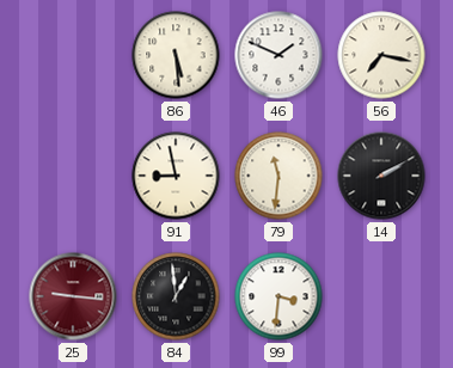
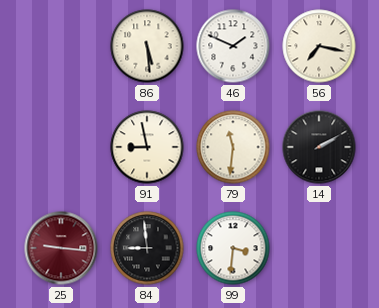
84: 12:59 -> 8:59 (147, 248)
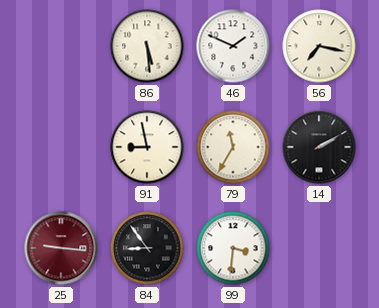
79: 11:31 -> 11:35 (233, 147)
84: 8:59 -> 8:54 (147, 248)
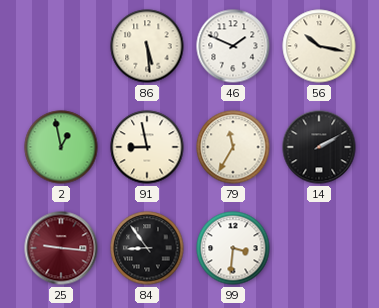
56: 7:17 -> 10:17 (319, 46)
2: none -> 12:58 (61, 147)
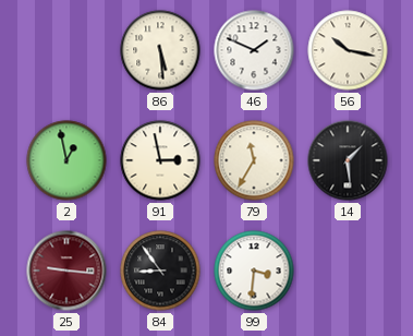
91: 8:58 -> 2:58 (160, 160)
14: 2:10 -> 1:29 (348, 160)
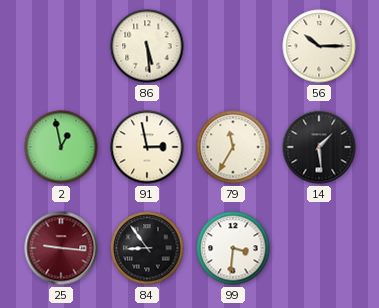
46: 1:49 -> none (254, 50)
56: 10:17 -> 10:15 (319, 46)
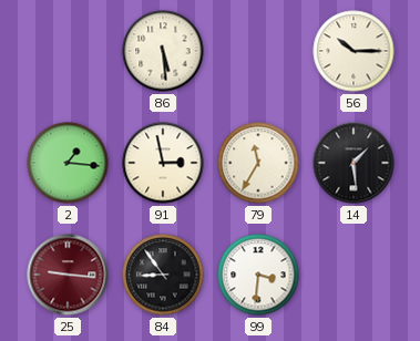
2: 12:58 -> 1:16 (68, 163)
